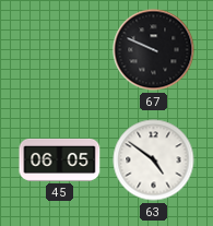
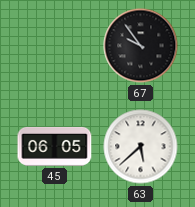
67: 9:49 -> 9:54 (141, 46)
63: 4:51 -> 5:38 (141, 147)
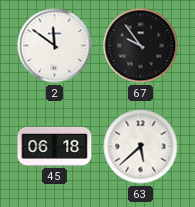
2: none -> 11:51 (55, 46)
45: 06:05 -> 06:18 (55, 146)
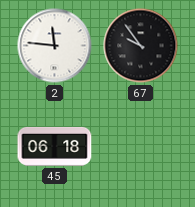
2: 11:51 -> 11:46 (55, 46)
63: 5:38 -> none (141, 147)
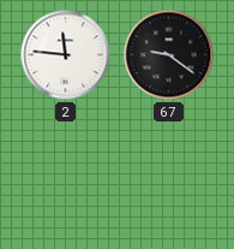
67: 9:54 -> 9:21 (169, 55)
45: 06:18 -> none (55, 146)
